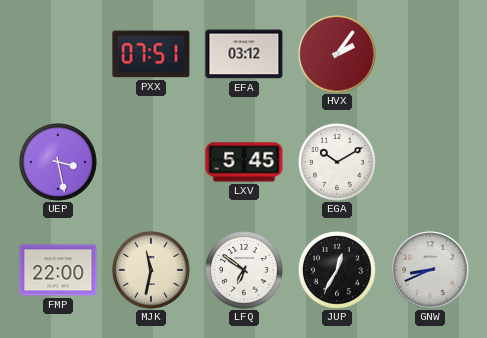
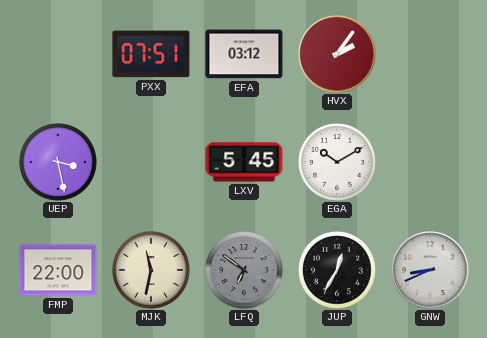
LFQ dial: white -> grey (245, 271)
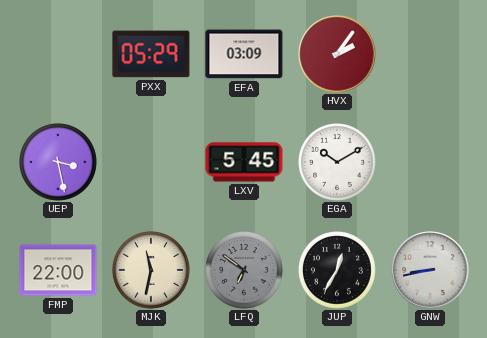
PXX: 07:51 -> 05:29 (151, 54)
EFA: 03:12 -> 03:09 (244, 54)
GNW: 8:41 -> 8:43 (430, 270)
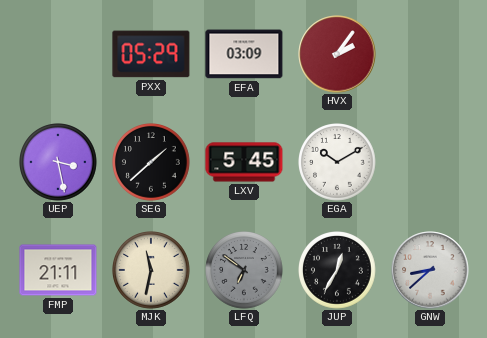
SEG: none -> 1:38 (152, 163)
FMP: 22:00 -> 21:11 (58, 270)
GNW: 8:43 -> 8:38 (430, 270)
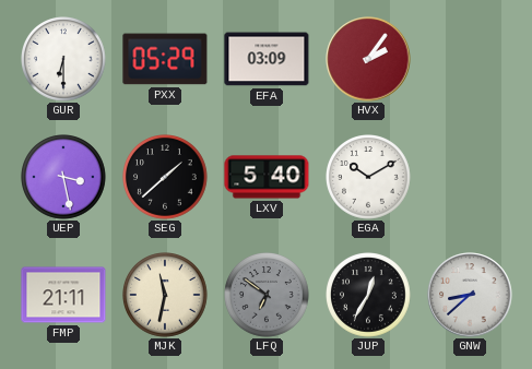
GUR: none -> 6:30 (64, 60)
LXV: 5:45 -> 5:40 (267, 177)
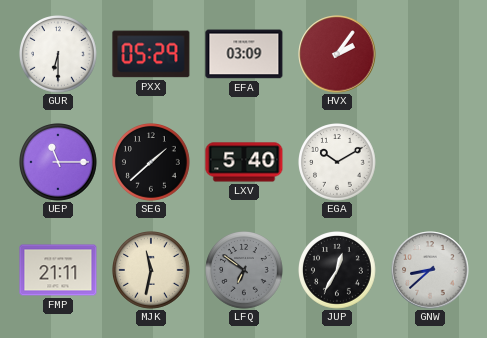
UEP: 3:28 -> 11:15 (59, 163)
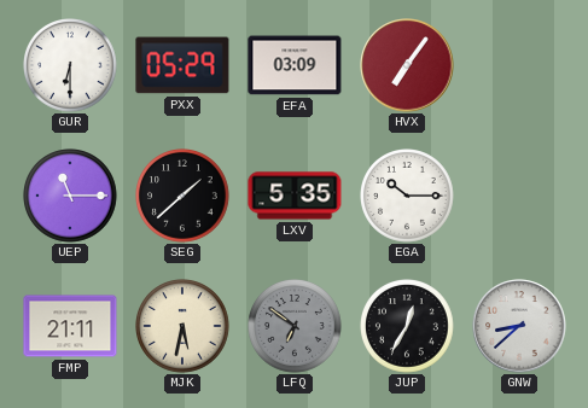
HVX: 2:06 -> 7:06 (407, 65)
LXV: 5:40 -> 5:35 (295, 196)
EGA: 10:10 -> 10:15 (408, 197)
MJK: 11:32 -> 5:32 (184, 327)
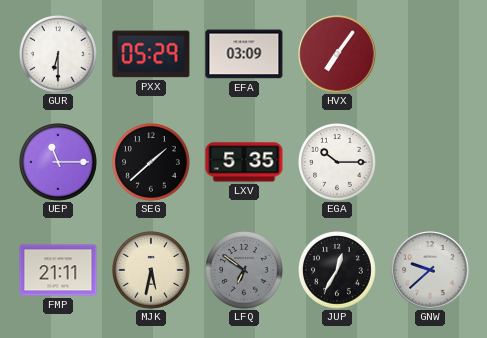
GNW: 8:38 -> 9:38 (430, 270)
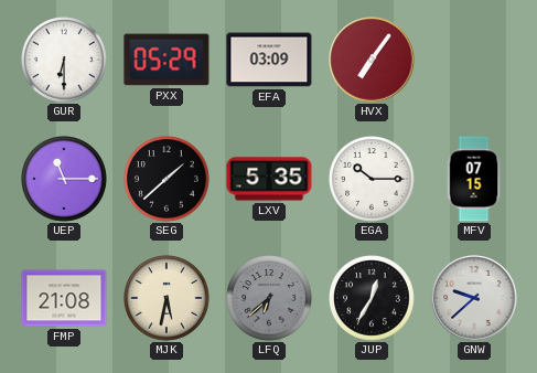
MFV: none -> 07:15 (474, 179)
FMP: 21:11 -> 21:08 (64, 298)
LFQ: 6:51 -> 6:38 (270, 299)
